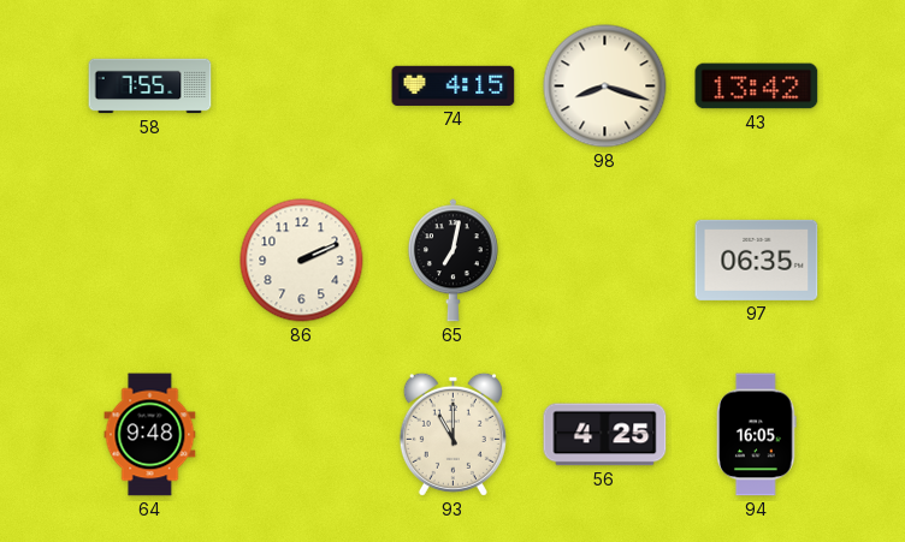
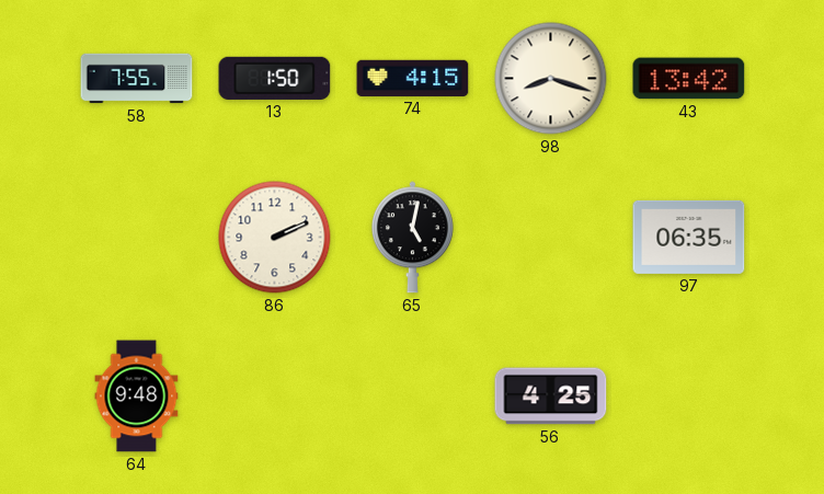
13: none -> 1:50 (275, 78)
65: 7:02 -> 5:02 (412, 238)
93: 11:00 -> none (452, 434)
94: 16:05 -> none (757, 435)
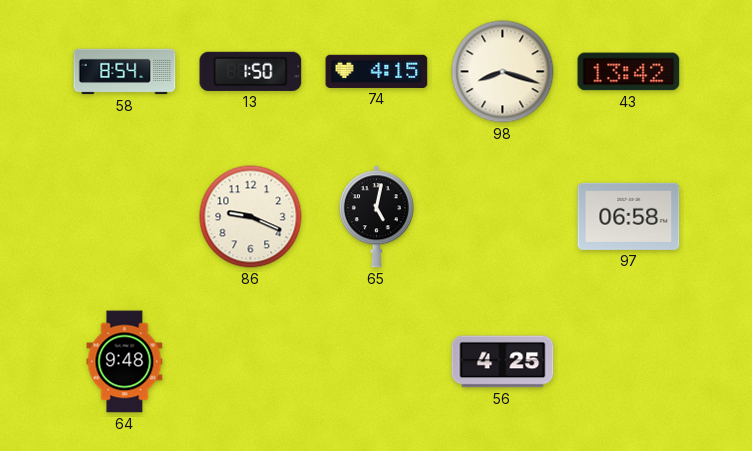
58: 7:55 -> 8:54 (125, 72)
86: 2:11 -> 9:19 (251, 217)
97: 06:35 -> 06:58 (629, 216)
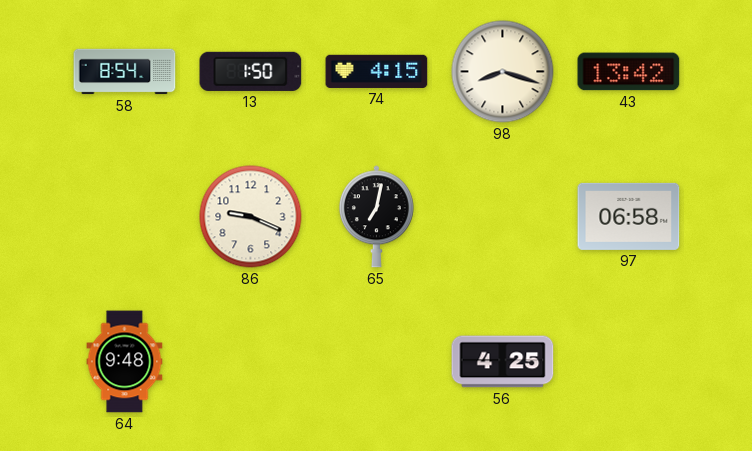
65: 5:02 -> 7:02 (376, 217)
